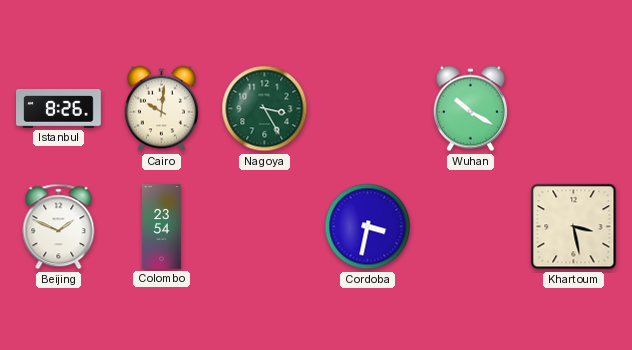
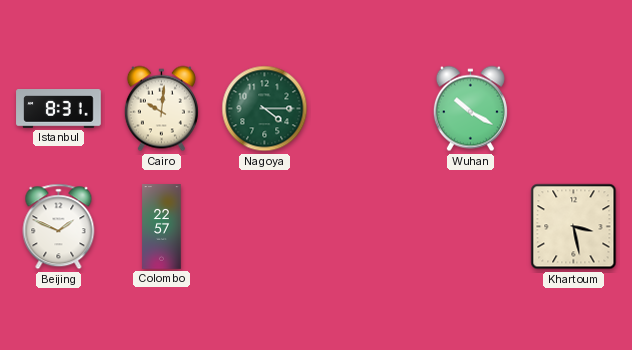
Istanbul: 8:26 -> 8:31 (59, 109)
Nagoya: 3:25 -> 4:15 (265, 109)
Colombo: 23:54 -> 22:57 (162, 227)
Cordoba: 3:32 -> none (368, 227)
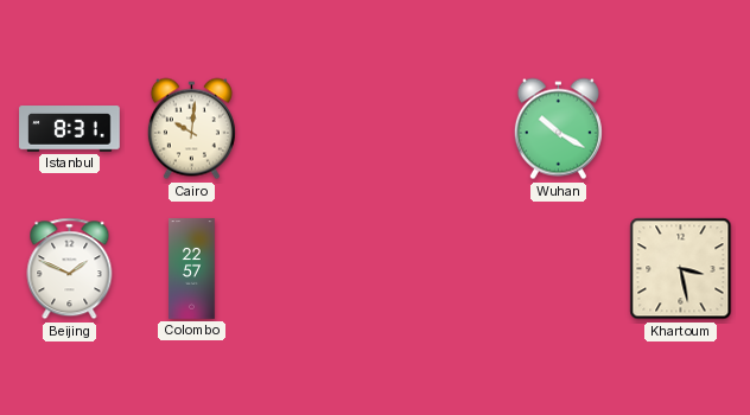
Nagoya: 4:15 -> none (265, 109)
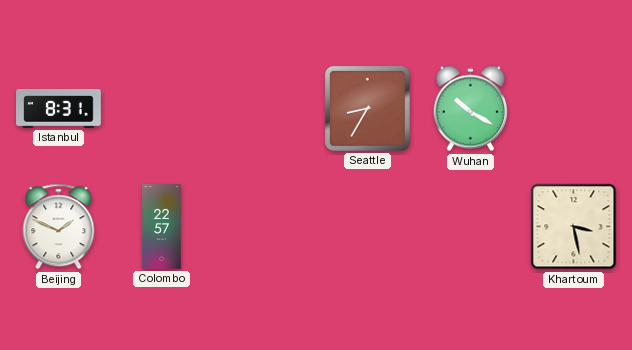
Cairo: 10:01 -> none (191, 129)
Seattle: none -> 8:35 (367, 108)
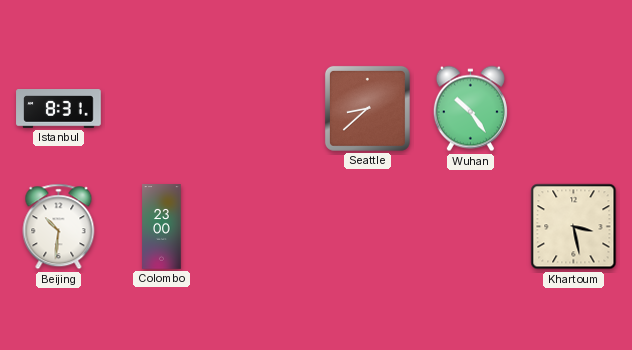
Seattle: 8:35 -> 8:38 (367, 108)
Wuhan: 10:20 -> 10:24 (470, 109)
Beijing: 1:49 -> 10:31 (59, 227)
Colombo: 22:57 -> 23:00 (162, 227)
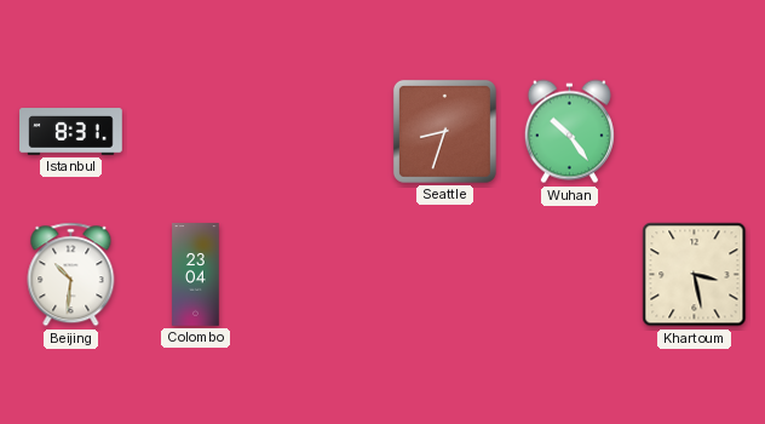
Seattle: 8:38 -> 8:33 (444, 131)
Colombo: 23:00 -> 23:04 (196, 275)
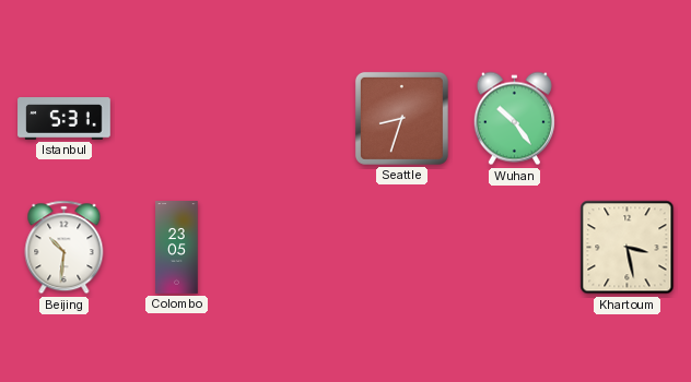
Istanbul: 8:31 -> 5:31 (65, 119)
Colombo: 23:04 -> 23:05 (177, 248)
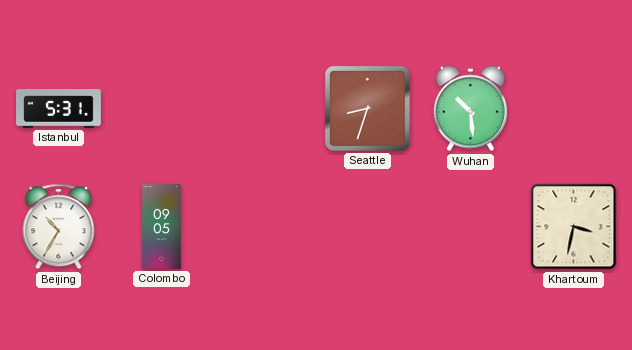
Wuhan: 10:24 -> 10:29 (470, 109)
Beijing: 10:31 -> 10:35 (59, 227)
Colombo: 23:05 -> 09:05 (162, 227)
Khartoum: 3:28 -> 3:32 (574, 227)
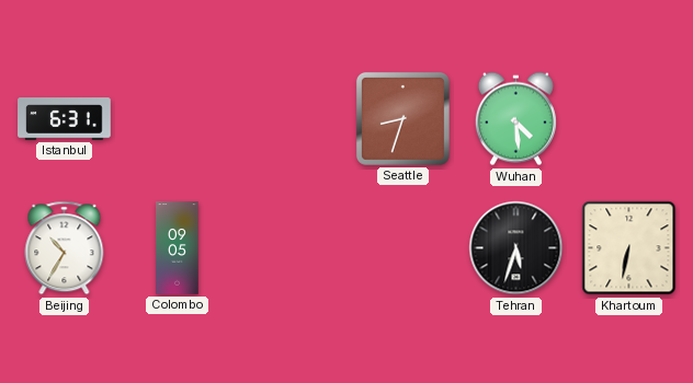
Istanbul: 5:31 -> 6:31 (65, 119)
Wuhan: 10:29 -> 4:29 (515, 119)
Tehran: none -> 5:33 (516, 248)
Khartoum: 3:32 -> 6:32 (629, 248)
